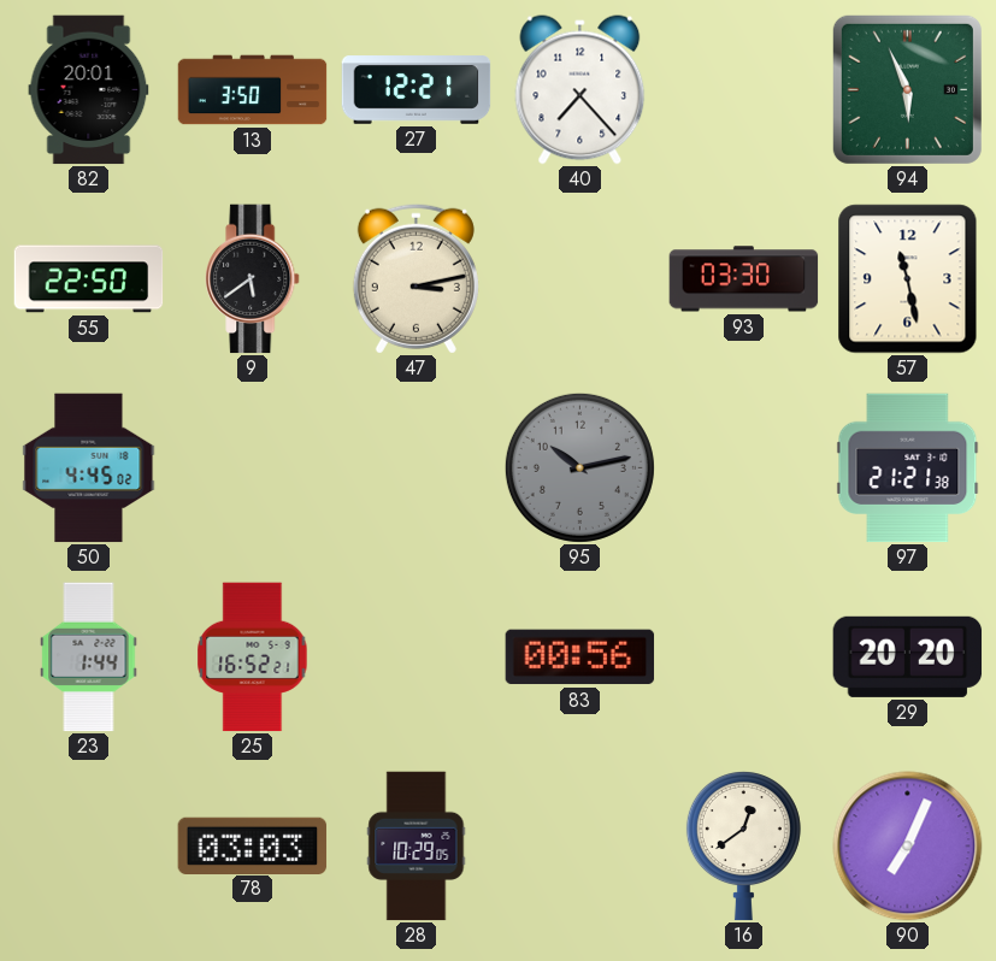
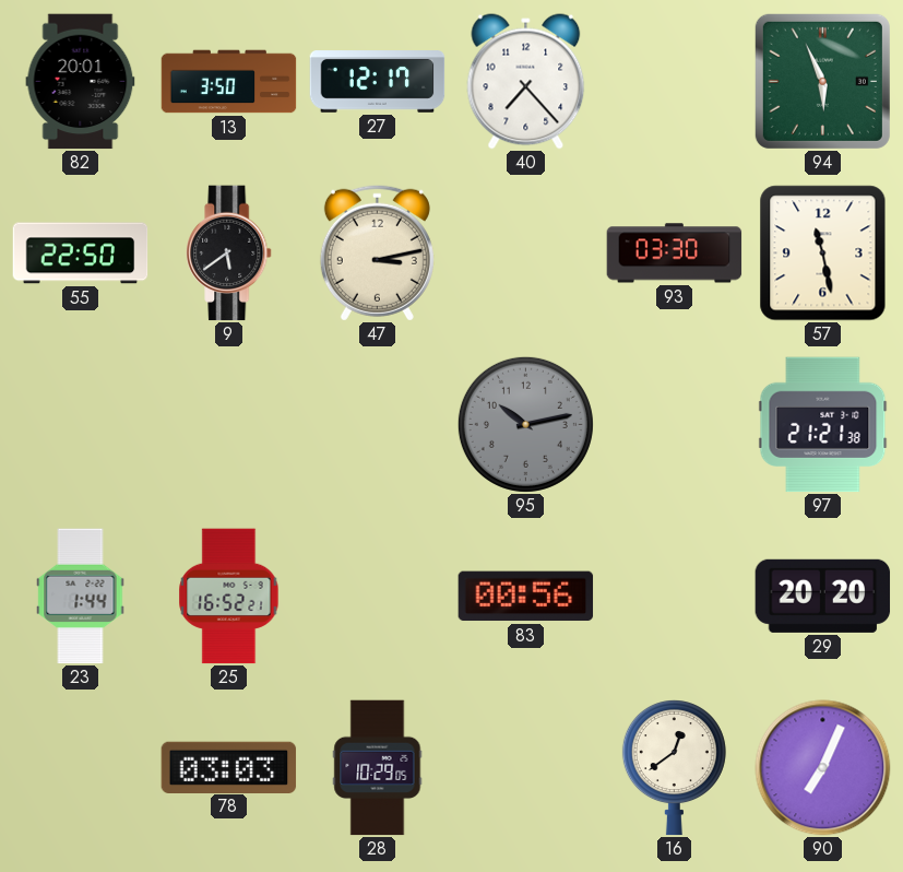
27: 12:21 -> 12:17 (378, 82)
50: 4:45 -> none (89, 468)
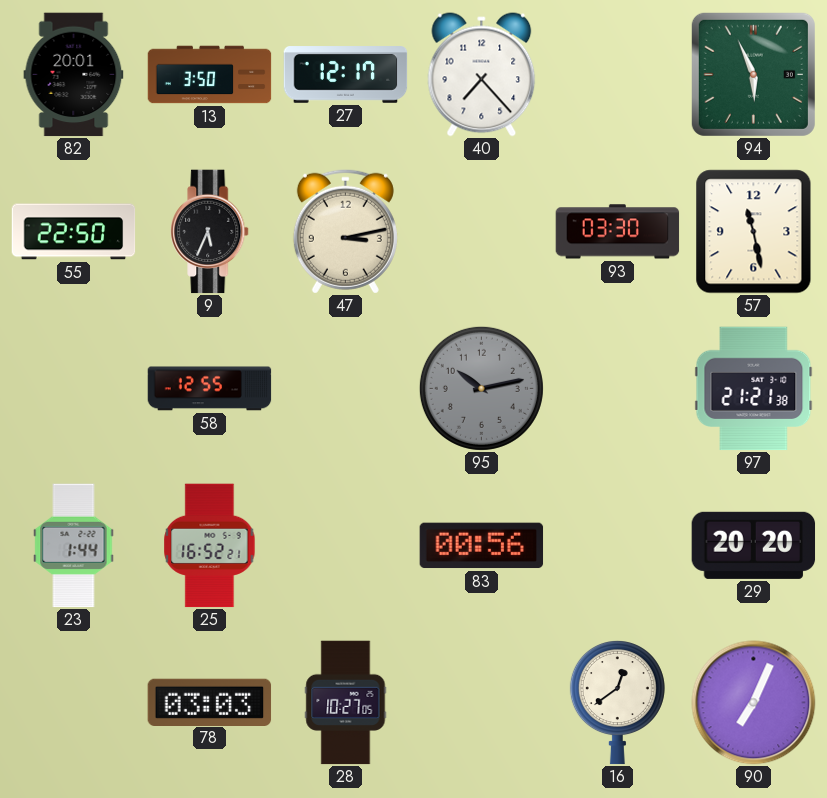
9: 5:39 -> 5:34 (210, 232)
58: none -> 12:55 (210, 389)
28: 10:29 -> 10:27 (346, 703)
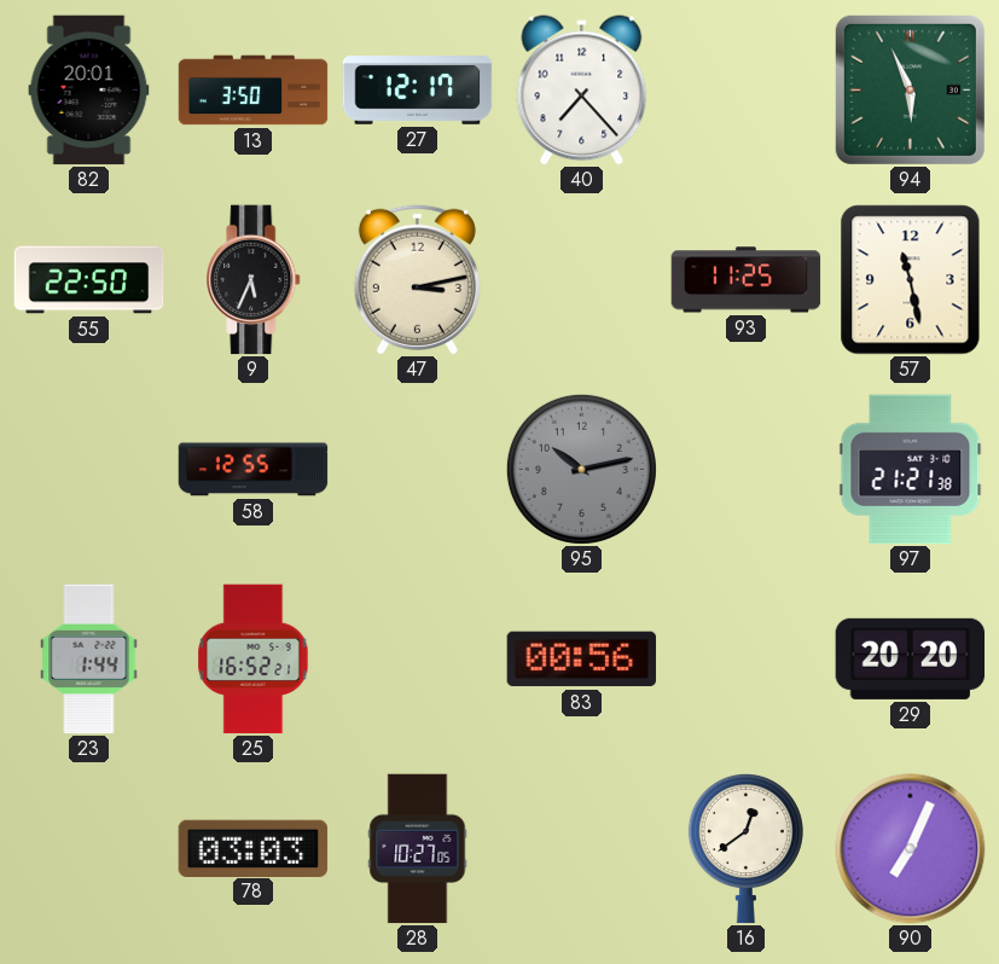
93: 03:30 -> 11:25 (747, 280)
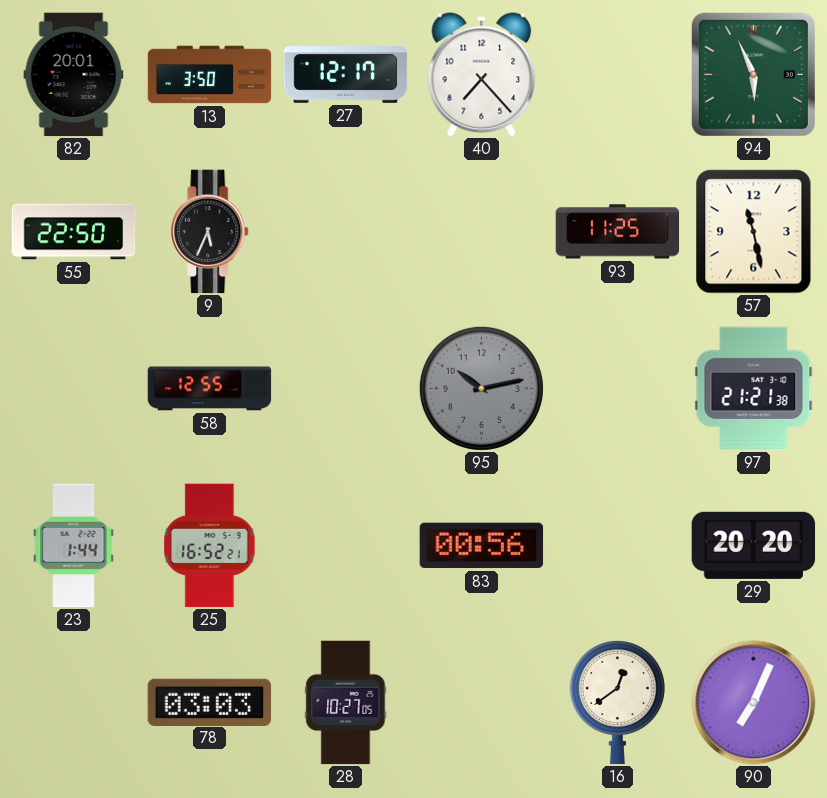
47: 3:13 -> none (417, 279)
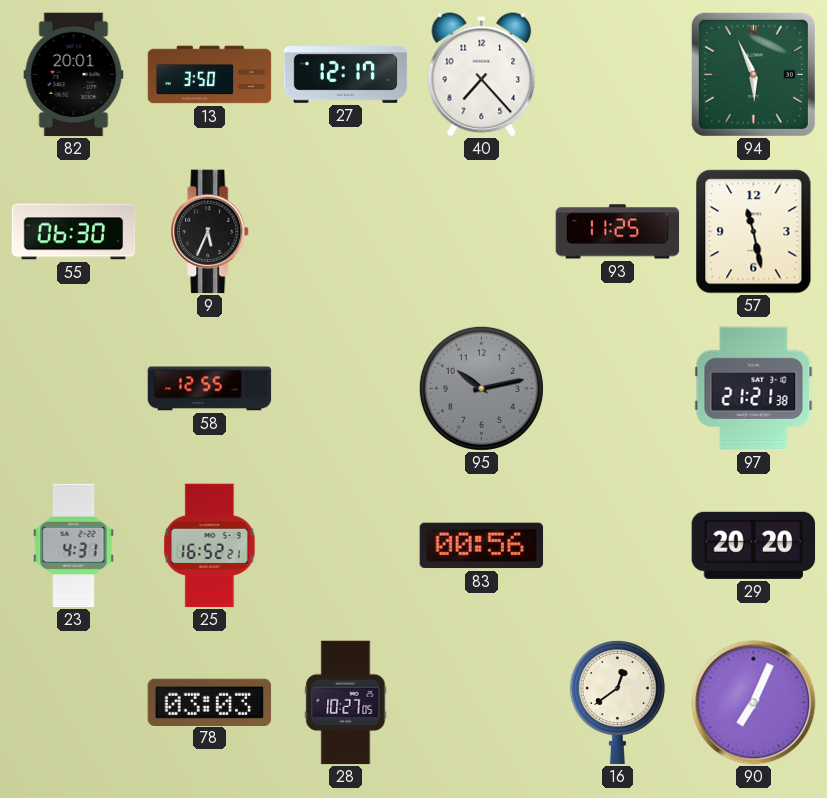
55: 22:50 -> 06:30 (74, 232)
23: 1:44 -> 4:31 (74, 546)
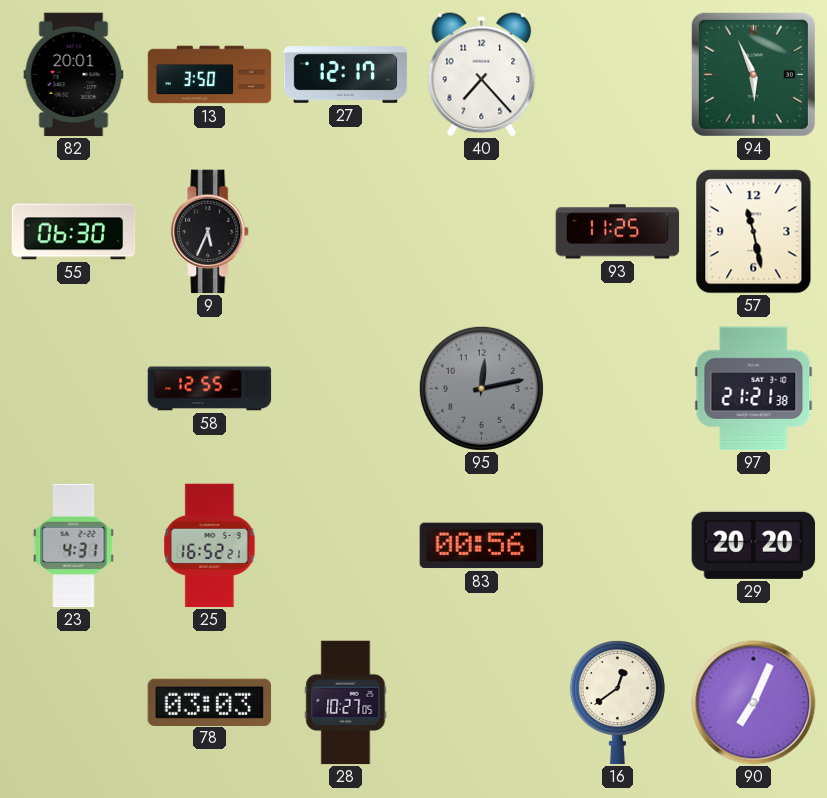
95: 10:13 -> 12:13 (481, 388)
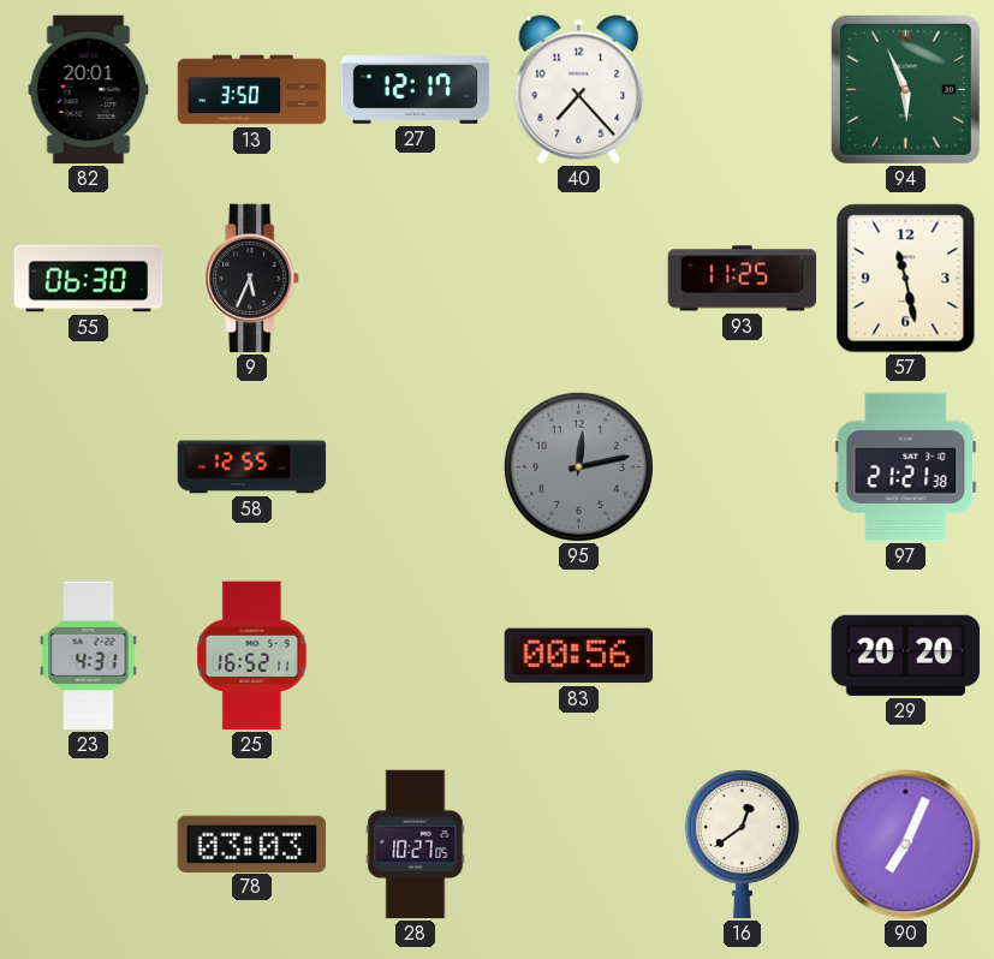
25: 16:52:21 -> 16:52:11 (252, 656)
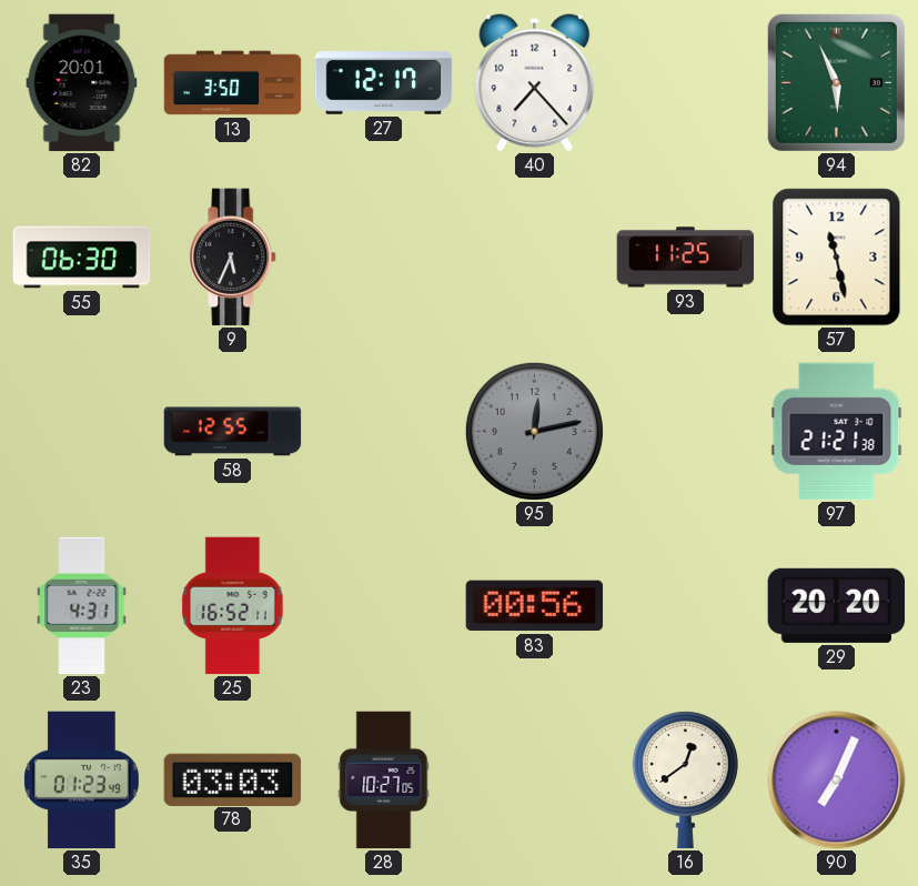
35: none -> 01:23 (81, 781)
